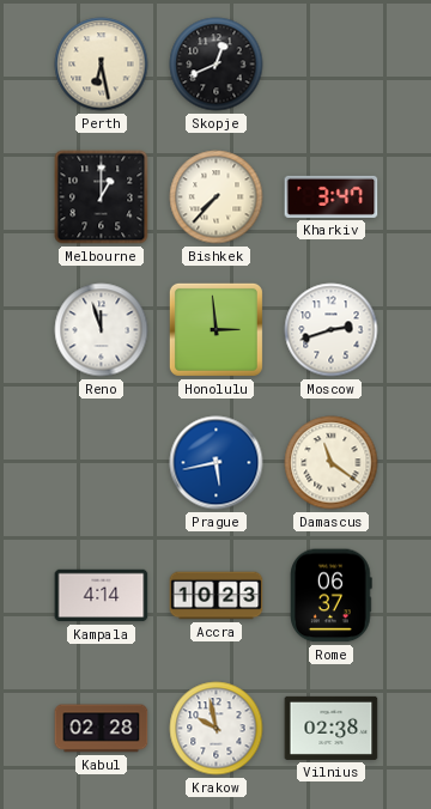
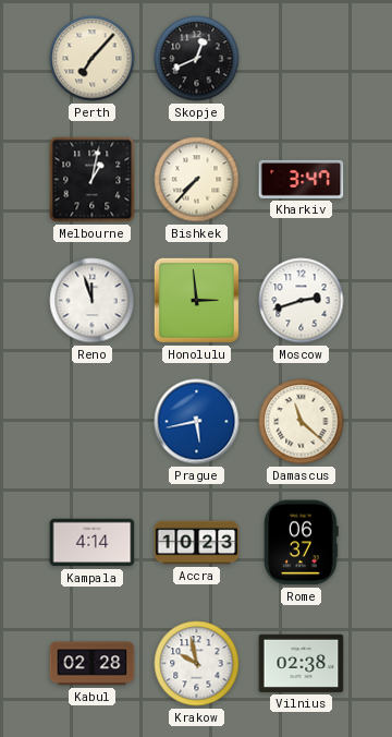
Perth: 6:28 -> 7:07 (93, 59)
Melbourne: 1:00 -> 1:02 (93, 180)
Damascus: 11:21 -> 11:22 (302, 422)
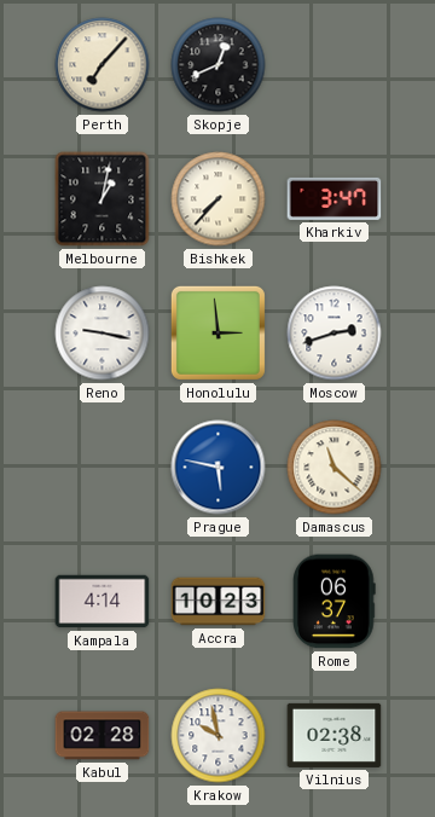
Reno: 11:57 -> 9:17 (103, 334)
Prague: 5:43 -> 5:47 (219, 468)
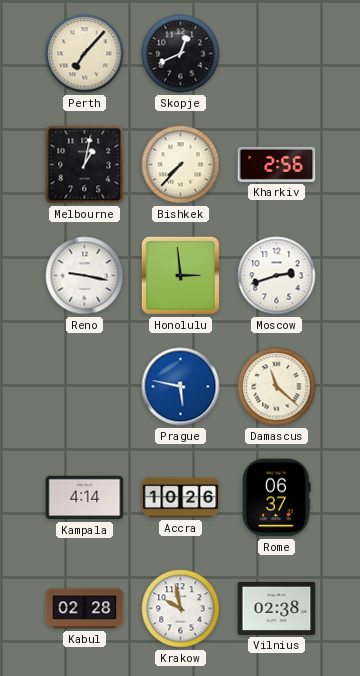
Kharkiv: 3:47 -> 2:56 (277, 164)
Accra: 10:23 -> 10:26 (181, 498)
